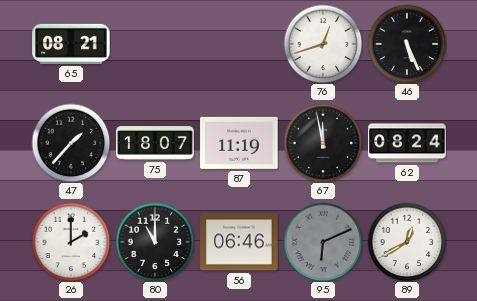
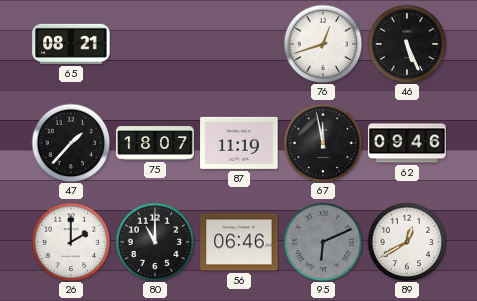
62: 08:24 -> 09:46 (407, 143)
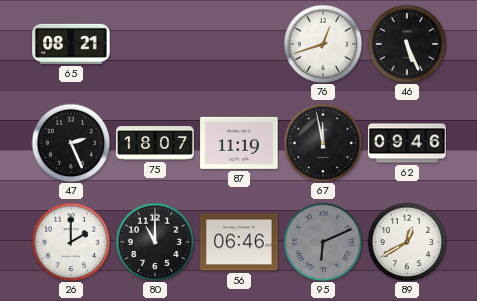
47: 1:37 -> 2:26 (71, 143)
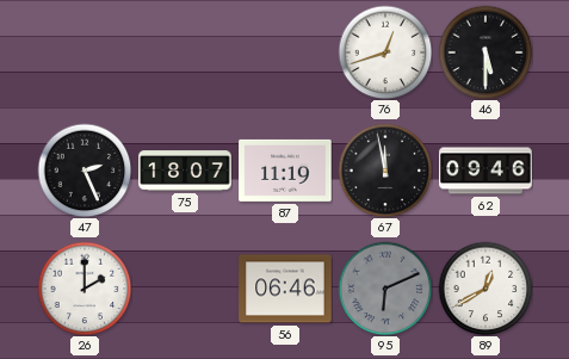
65: 08:21 -> none (71, 44)
46: 5:26 -> 5:30 (485, 52)
80: 11:00 -> none (155, 242)
